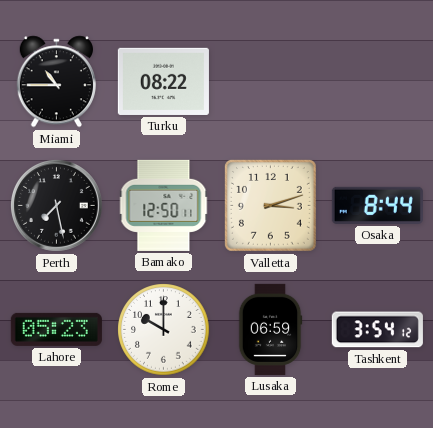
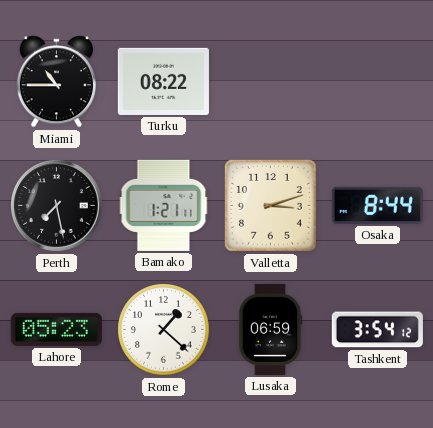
Bamako: 12:50 -> 1:21 (164, 205)
Rome: 10:00 -> 1:22 (164, 330)
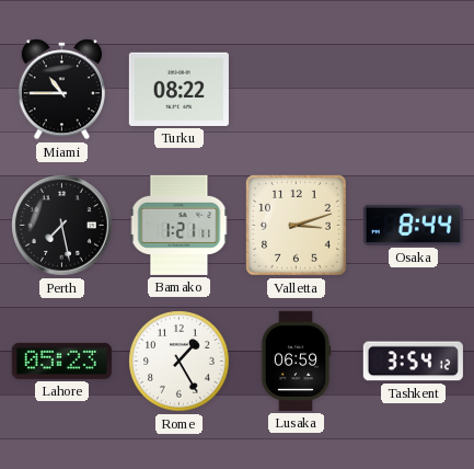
Rome: 1:22 -> 1:25 (180, 362)
